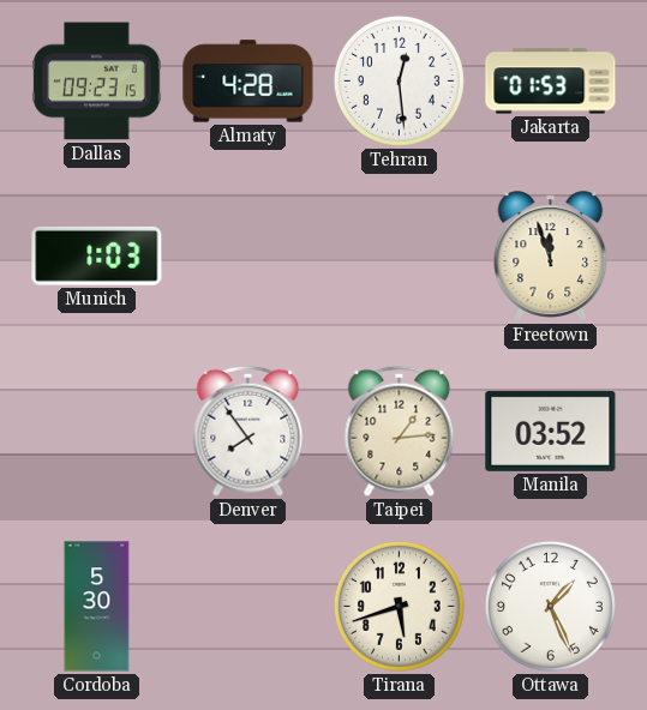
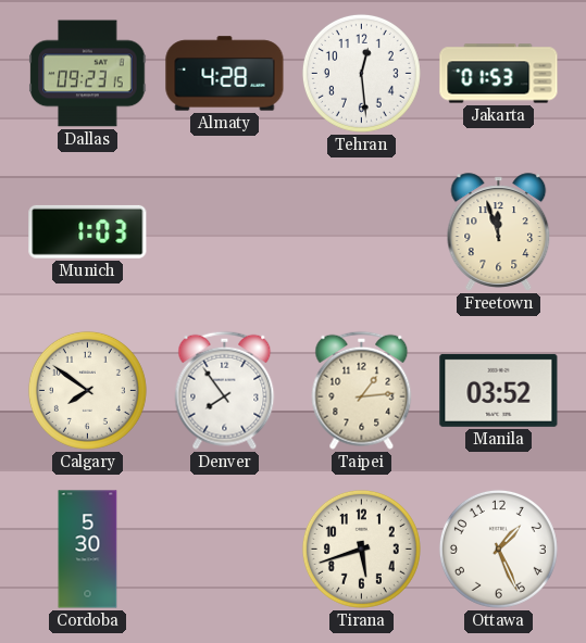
Calgary: none -> 7:51 (87, 390)
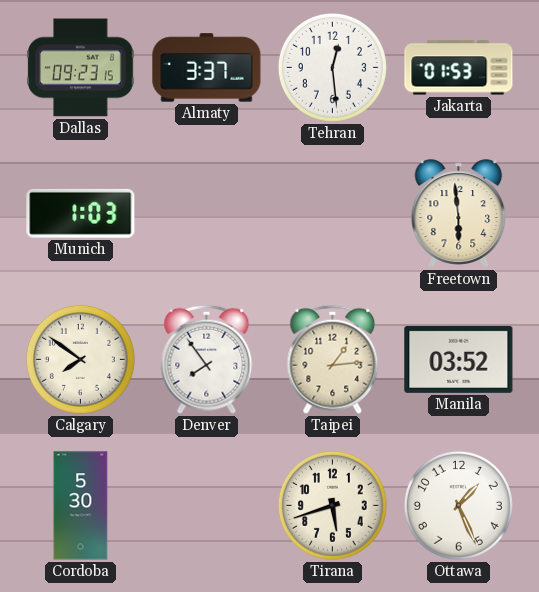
Almaty: 4:28 -> 3:37 (207, 68)
Freetown: 11:57 -> 5:59 (459, 214)
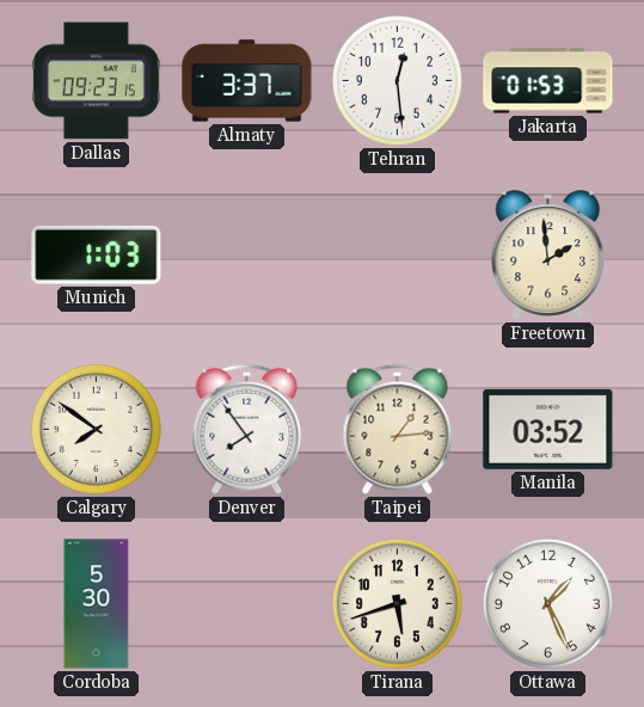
Freetown: 5:59 -> 1:59 (548, 256)
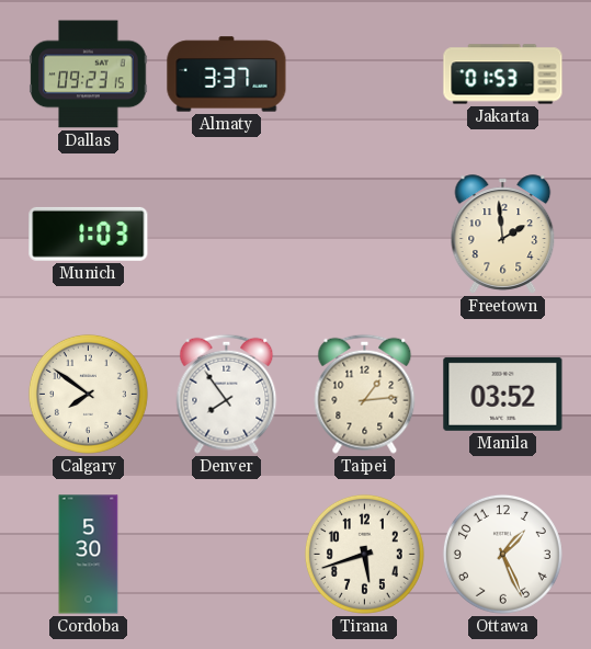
Tehran: 12:29 -> none (397, 80)
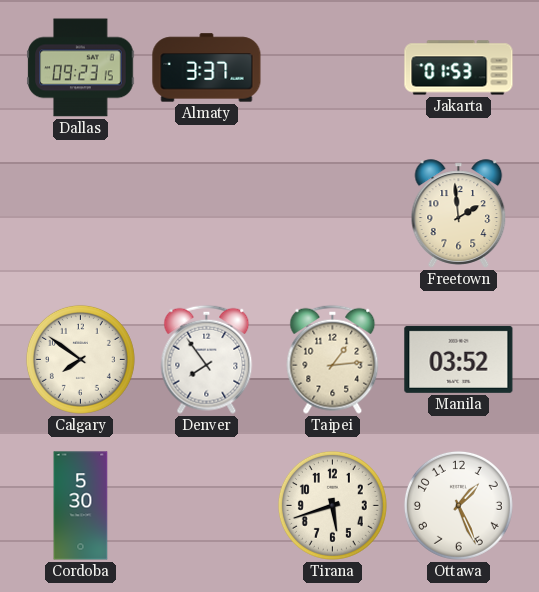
Munich: 1:03 -> none (89, 234)
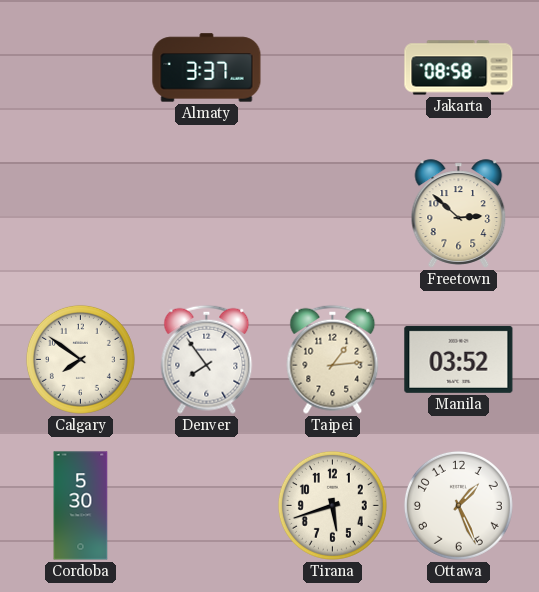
Dallas: 09:23 -> none (81, 68)
Jakarta: 01:53 -> 08:58 (459, 68)
Freetown: 1:59 -> 2:52 (459, 214)
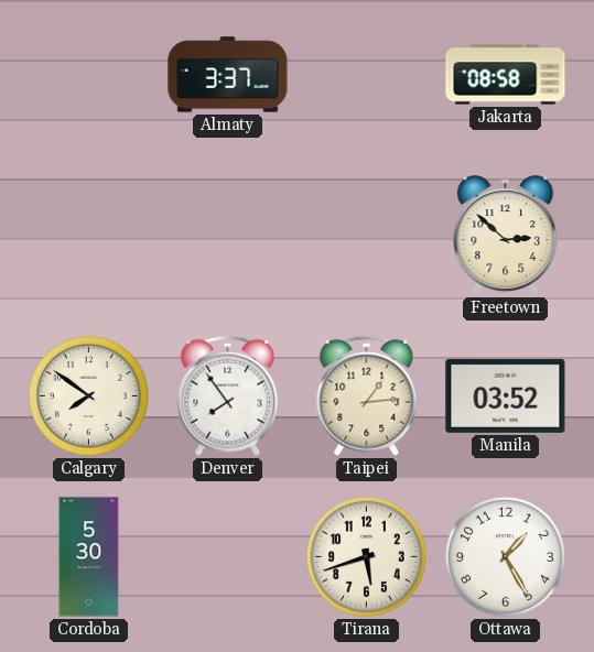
Ottawa: 1:26 -> 1:25 (505, 556)
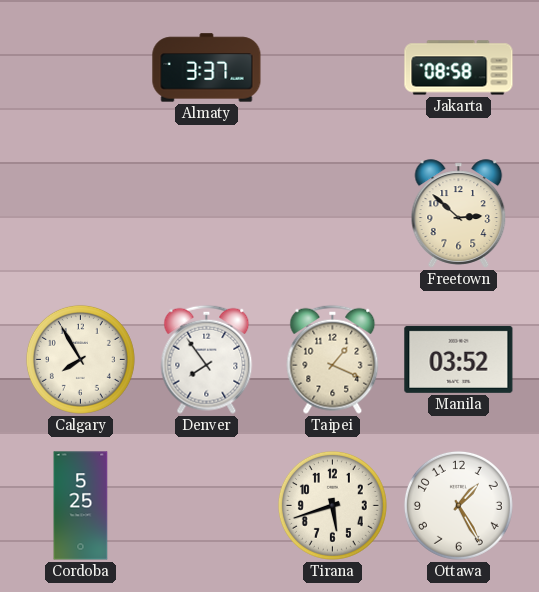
Calgary: 7:51 -> 7:55 (80, 359)
Taipei: 1:14 -> 1:19 (333, 359)
Cordoba: 5:30 -> 5:25 (81, 506)
